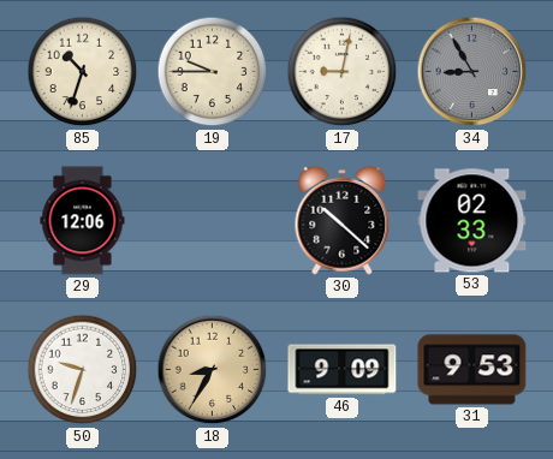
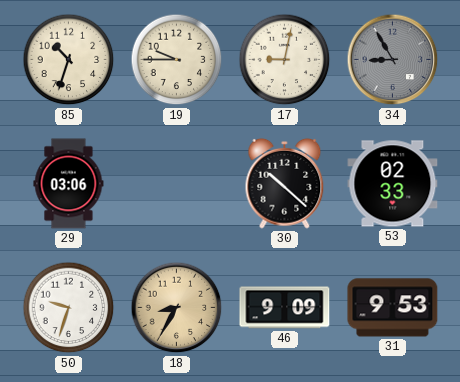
29: 12:06 -> 03:06 (69, 184)
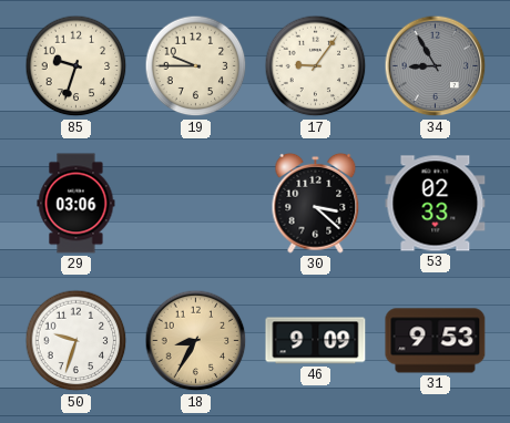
85: 10:33 -> 9:33 (76, 66)
17: 9:02 -> 9:06 (316, 66)
30: 10:22 -> 3:22 (316, 203)
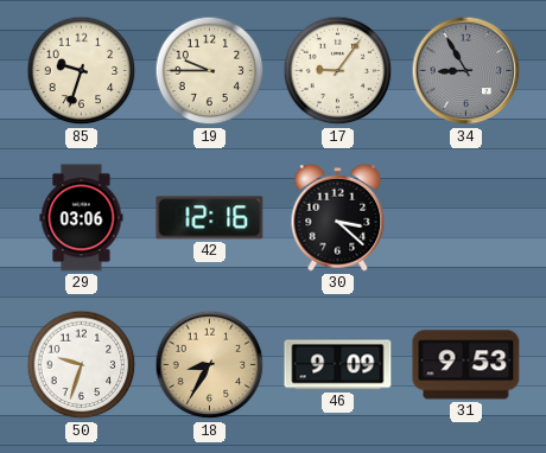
42: none -> 12:16 (210, 218)
53: 02:33 -> none (436, 204)
